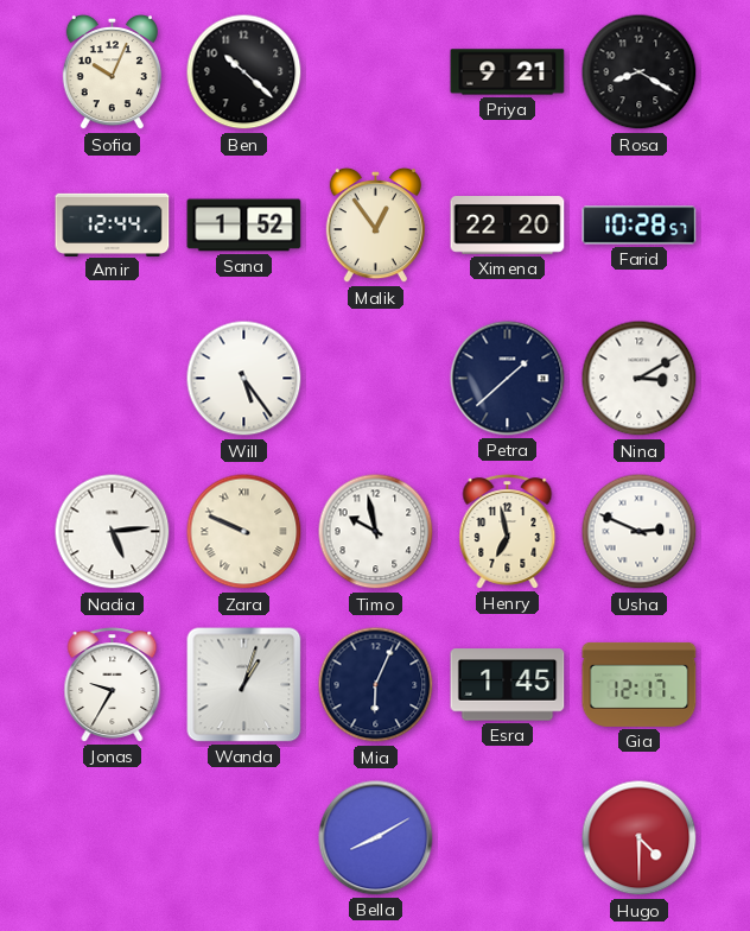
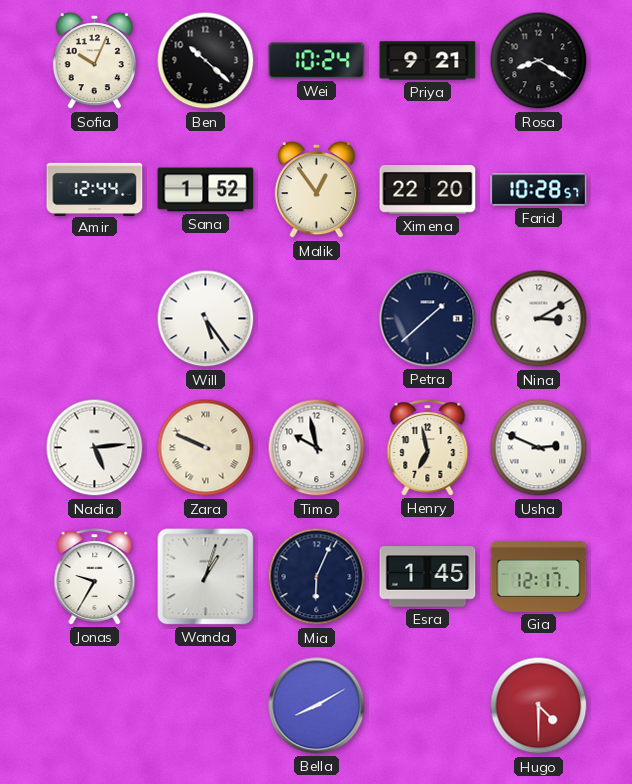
Wei: none -> 10:24 (317, 61)
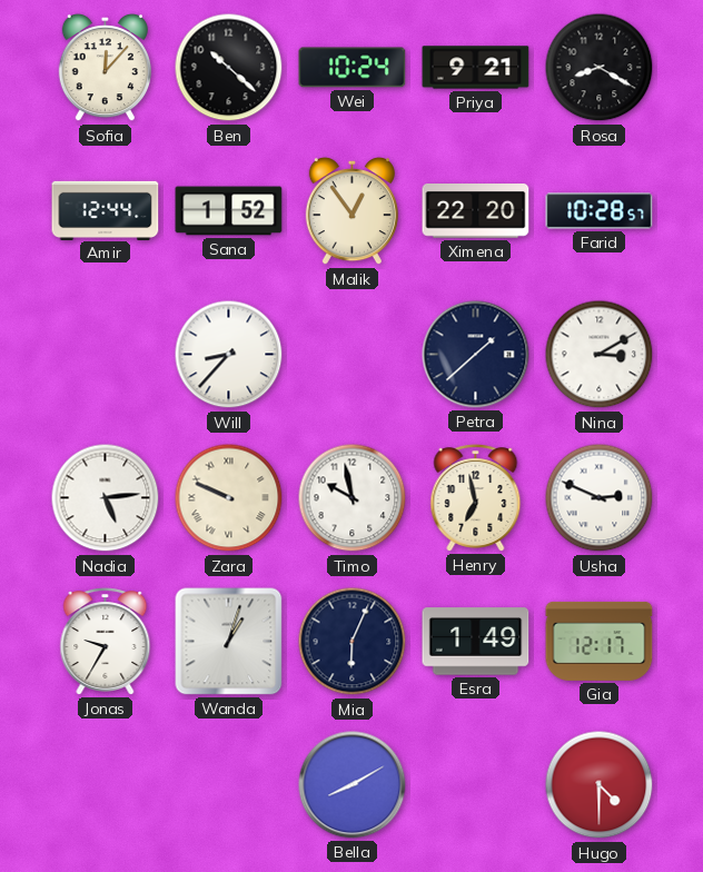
Sofia: 10:04 -> 12:07 (105, 68)
Will: 5:24 -> 8:37 (229, 355)
Esra: 1:45 -> 1:49 (476, 642)
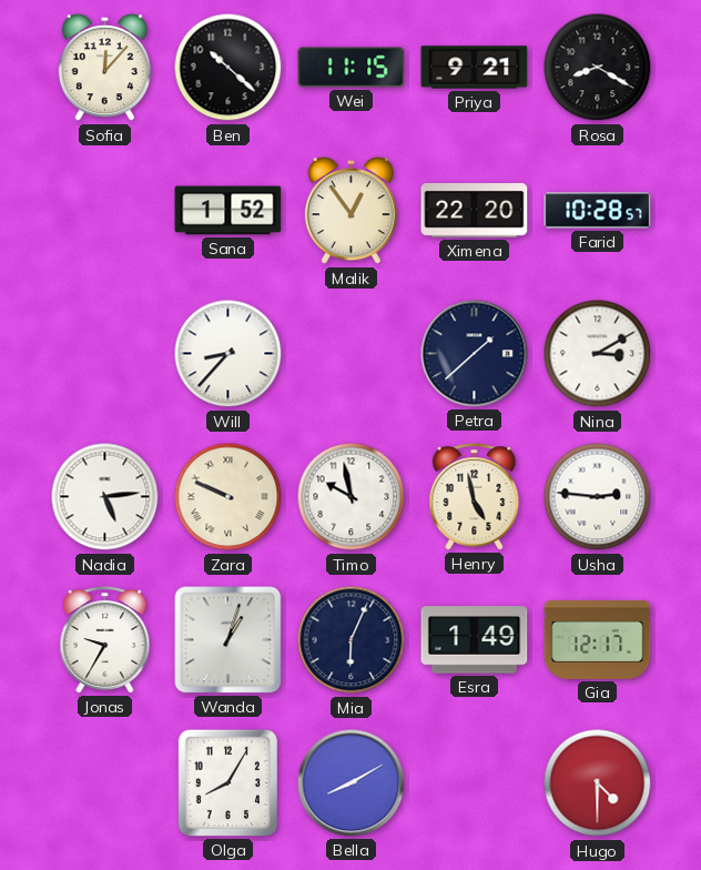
Wei: 10:24 -> 11:15 (352, 68)
Amir: 12:44 -> none (106, 210)
Henry: 6:58 -> 4:58 (475, 497)
Usha: 2:49 -> 2:46 (598, 497)
Olga: none -> 8:05 (227, 782)
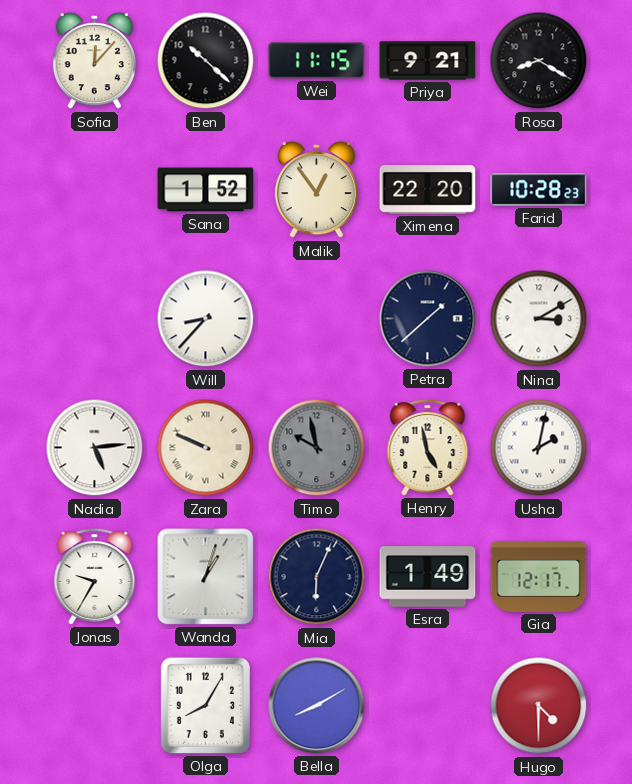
Farid: 10:28:57 -> 10:28:23 (539, 190)
Timo dial: white -> grey (317, 448)
Usha: 2:46 -> 2:02 (539, 448)
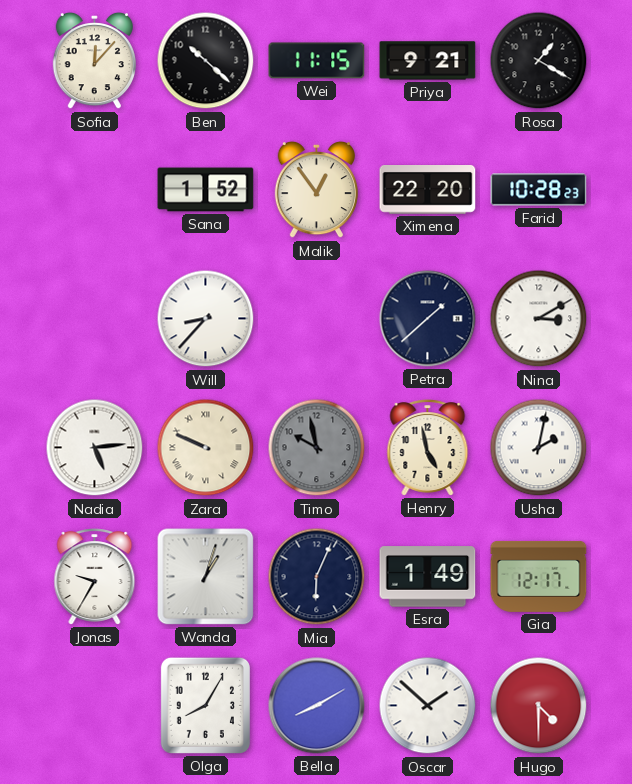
Rosa: 8:20 -> 1:20 (539, 61)
Oscar: none -> 1:52 (428, 706)
